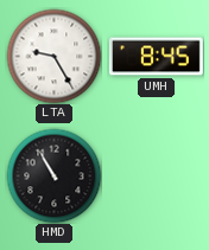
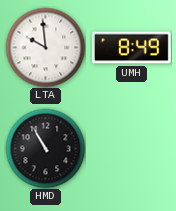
LTA: 9:25 -> 9:59 (45, 47)
UMH: 8:45 -> 8:49 (131, 48)
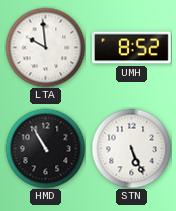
UMH: 8:49 -> 8:52 (131, 48)
STN: none -> 5:26 (131, 148)
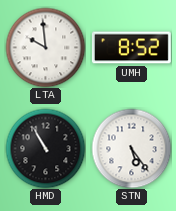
STN: 5:26 -> 5:24 (131, 148)
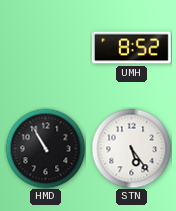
LTA: 9:59 -> none (45, 47)
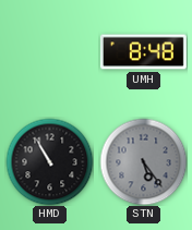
UMH: 8:52 -> 8:48 (143, 52)
STN dial: white -> grey (143, 161)
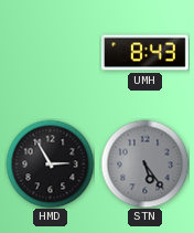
UMH: 8:48 -> 8:43 (144, 53)
HMD: 10:55 -> 2:55 (50, 163)
